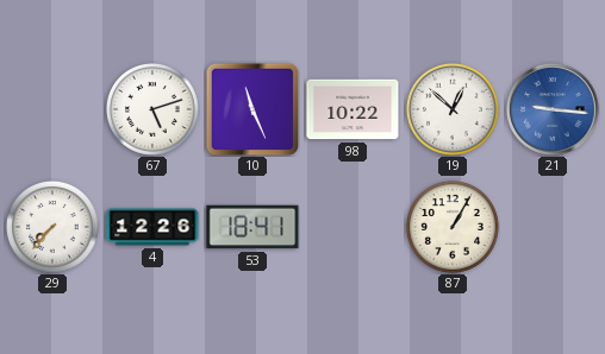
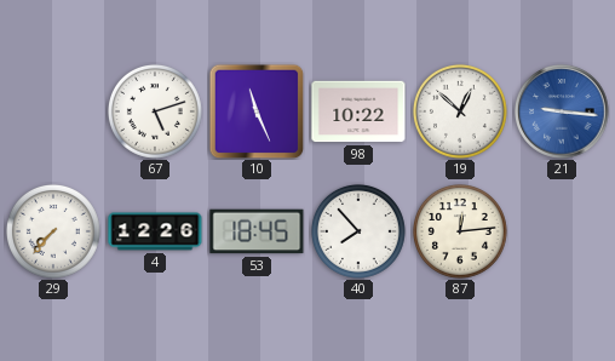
53: 18:41 -> 18:45 (257, 231)
40: none -> 7:53 (358, 231)
87: 1:05 -> 12:14 (460, 231)
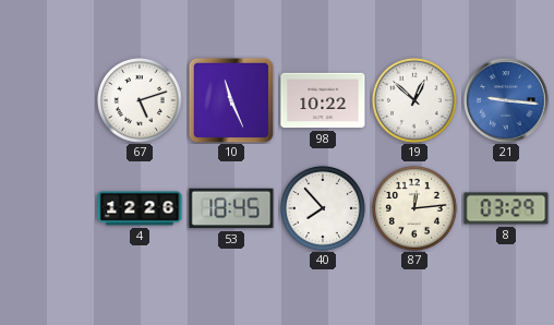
29: 7:37 -> none (53, 231)
8: none -> 03:29 (506, 208)
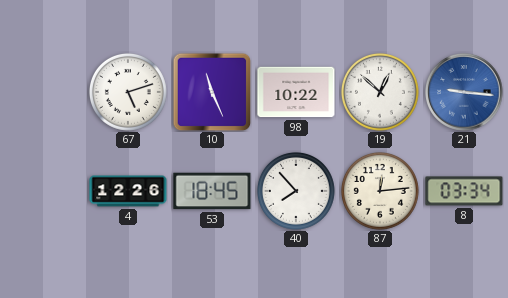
8: 03:29 -> 03:34 (464, 191)
